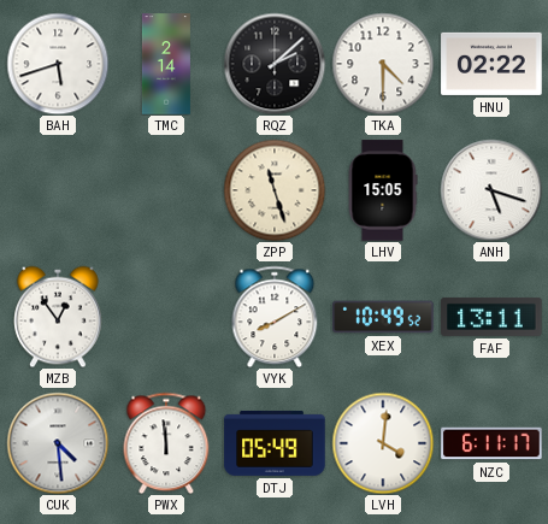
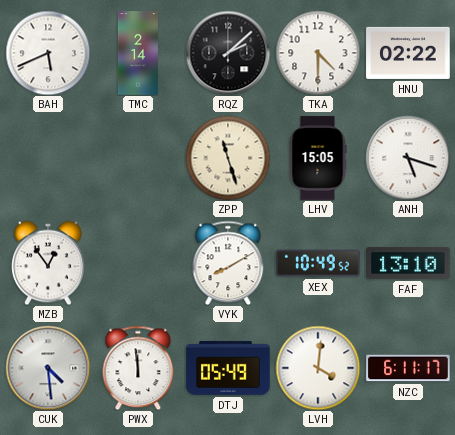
BAH: 5:42 -> 5:41 (48, 53)
FAF: 13:11 -> 13:10 (408, 263)
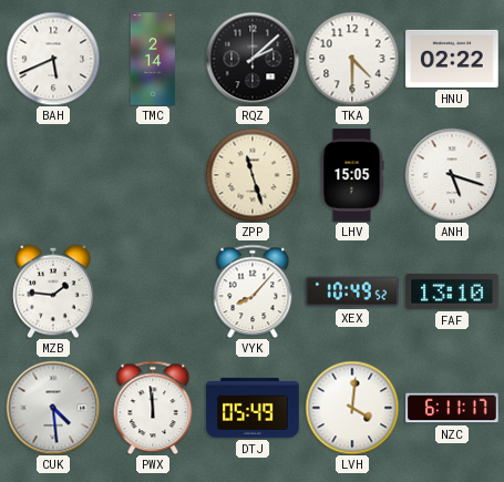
MZB: 12:54 -> 1:46 (53, 291)
VYK: 8:10 -> 8:07 (253, 291)
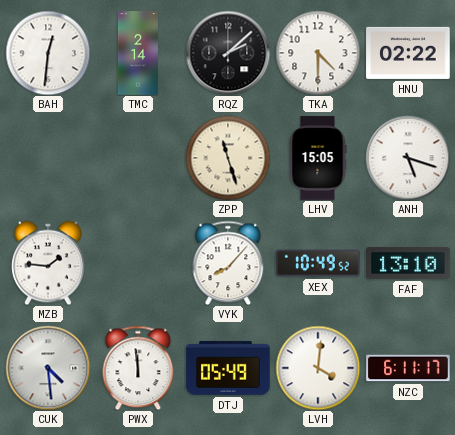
BAH: 5:41 -> 12:31 (48, 53)
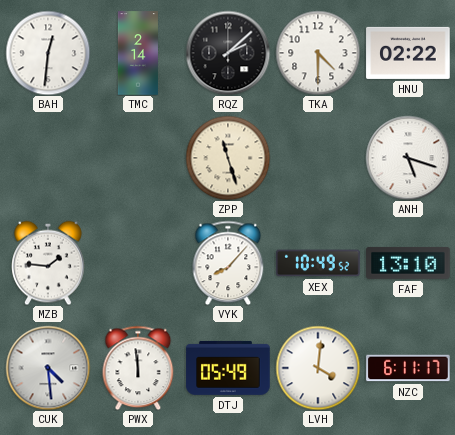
LHV: 15:05 -> none (318, 158)
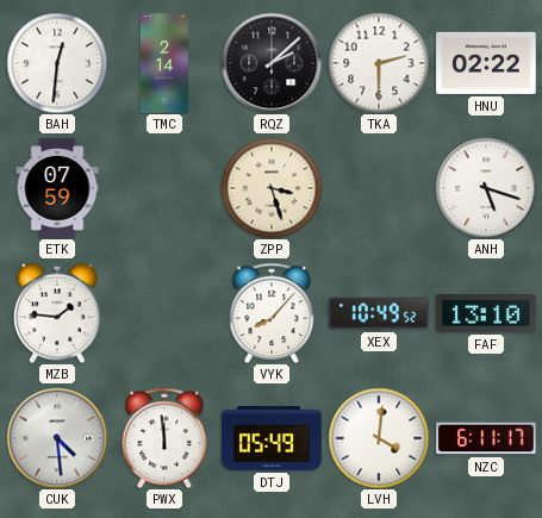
TKA: 4:30 -> 2:30 (379, 63)
ETK: none -> 07:59 (57, 188)
ZPP: 11:27 -> 3:27 (272, 188)
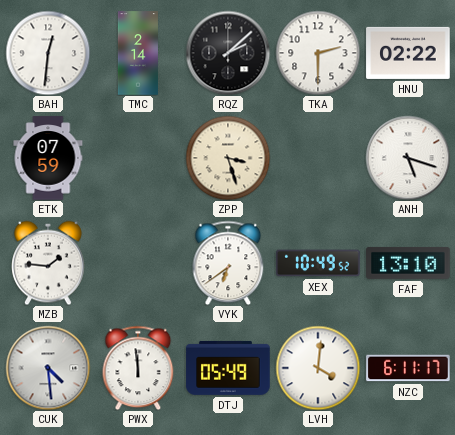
VYK: 8:07 -> 6:39 (228, 263)
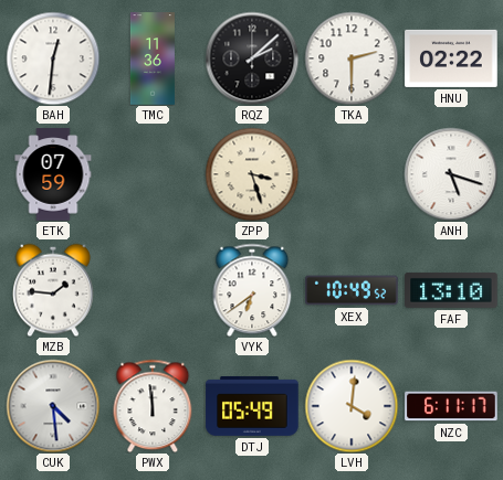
TMC: 2:14 -> 11:36 (153, 58)
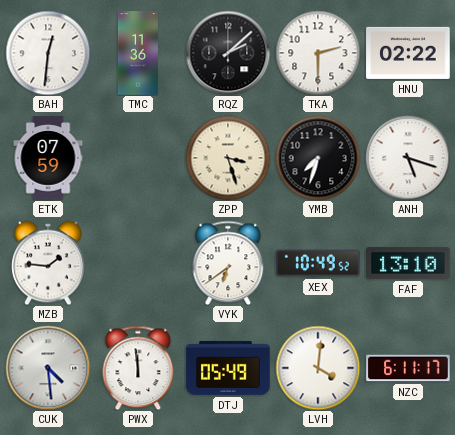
YMB: none -> 7:33 (318, 158)
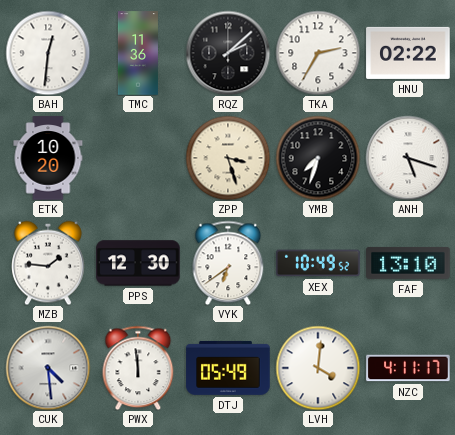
TKA: 2:30 -> 2:35 (318, 53)
ETK: 07:59 -> 10:20 (48, 158)
PPS: none -> 12:30 (138, 263)
NZC: 6:11 -> 4:11 (408, 368)
